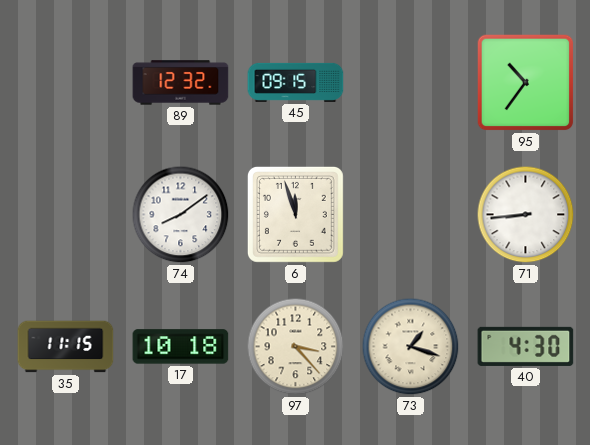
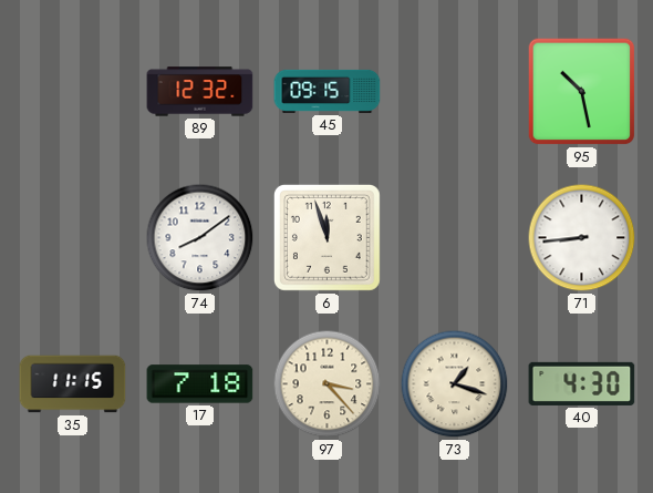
95: 10:36 -> 10:28 (582, 92)
17: 10:18 -> 7:18 (200, 384)
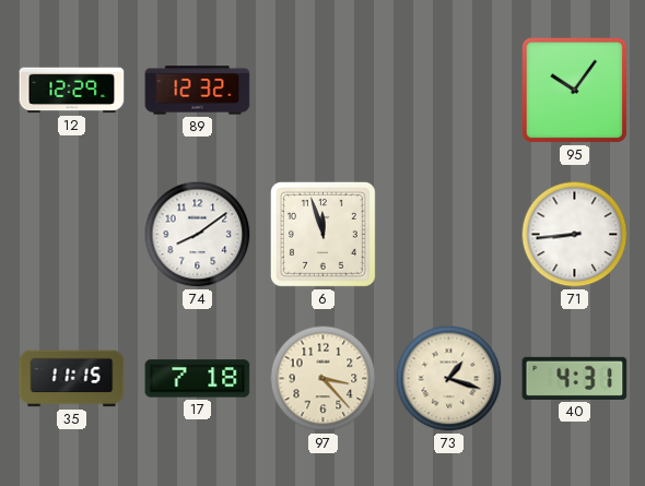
12: none -> 12:29 (72, 91)
45: 09:15 -> none (328, 91)
95: 10:28 -> 10:06 (575, 91)
40: 4:30 -> 4:31 (575, 378)
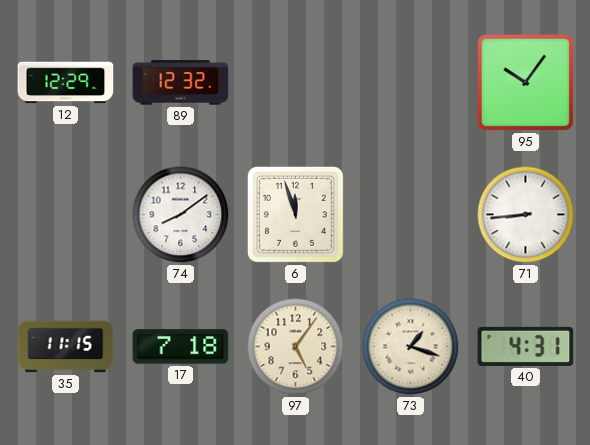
97: 3:23 -> 5:06 (296, 347)
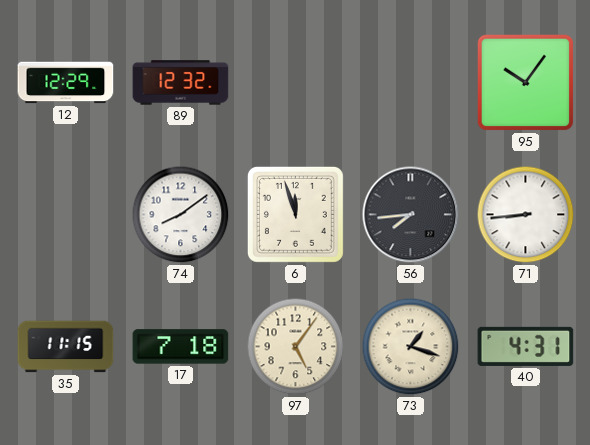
56: none -> 7:44 (411, 215)
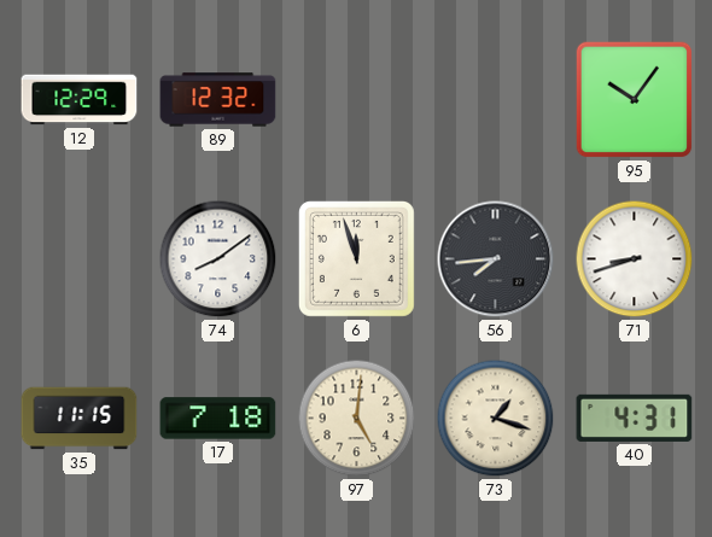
71: 8:44 -> 8:42 (635, 259)
97: 5:06 -> 5:01 (357, 419)
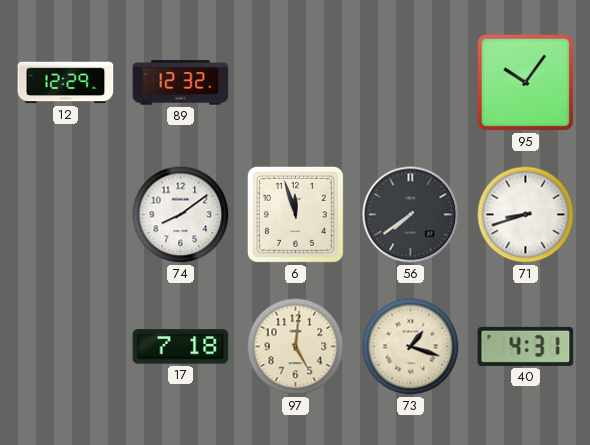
56: 7:44 -> 7:39 (411, 215)
35: 11:15 -> none (80, 419)
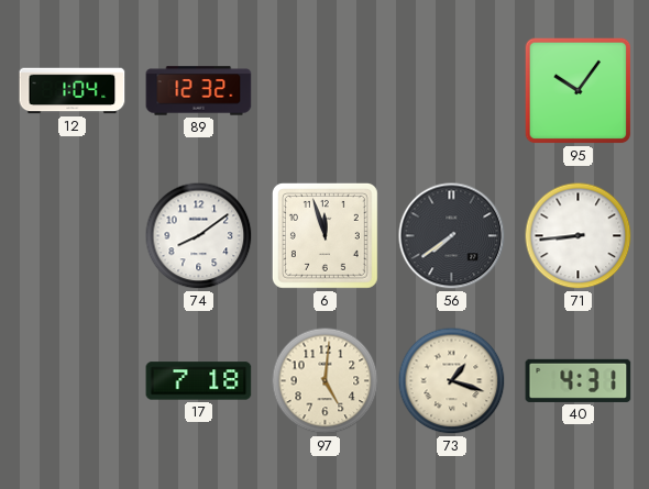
12: 12:29 -> 1:04 (73, 91)
71: 8:42 -> 8:44 (579, 236)
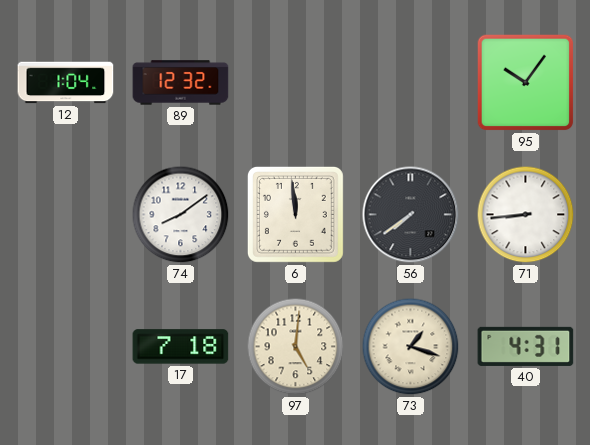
6: 11:57 -> 11:59 (295, 214)
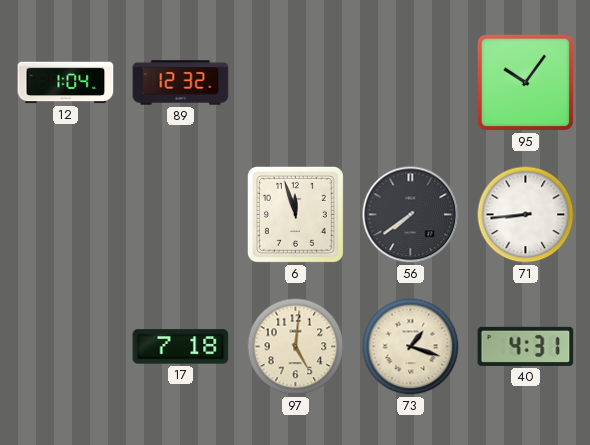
74: 8:09 -> none (181, 215)
6: 11:59 -> 11:57 (295, 214)
